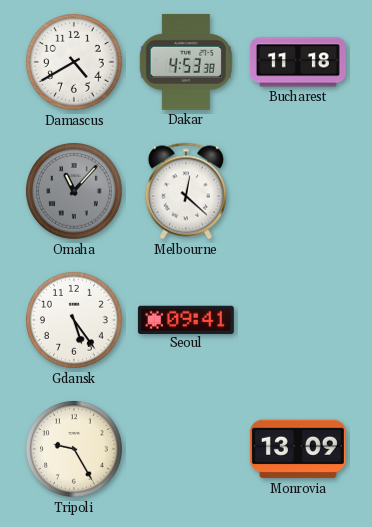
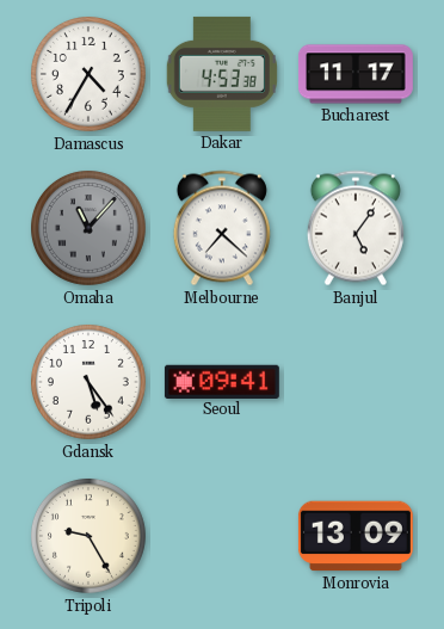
Damascus: 4:40 -> 4:35 (88, 74)
Bucharest: 11:18 -> 11:17 (356, 74)
Melbourne: 12:22 -> 7:22 (222, 228)
Banjul: none -> 5:06 (356, 228)
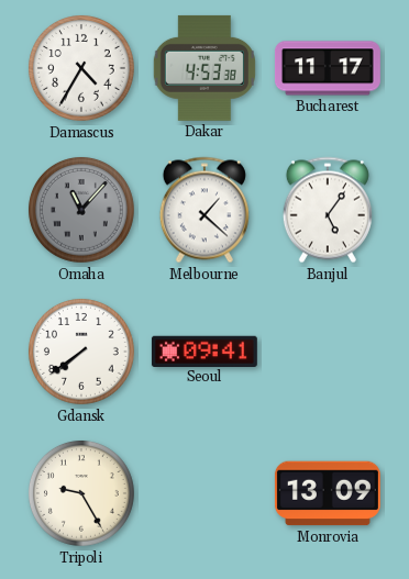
Melbourne: 7:22 -> 1:22 (204, 210)
Gdansk: 5:24 -> 7:39 (81, 352)
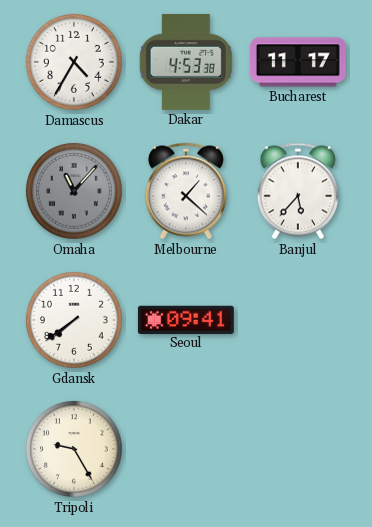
Banjul: 5:06 -> 5:37 (298, 191)
Monrovia: 13:09 -> none (328, 493)
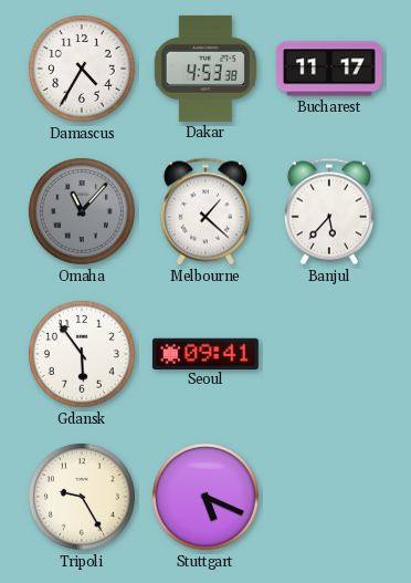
Gdansk: 7:39 -> 5:54 (82, 354)
Stuttgart: none -> 5:19 (205, 497)
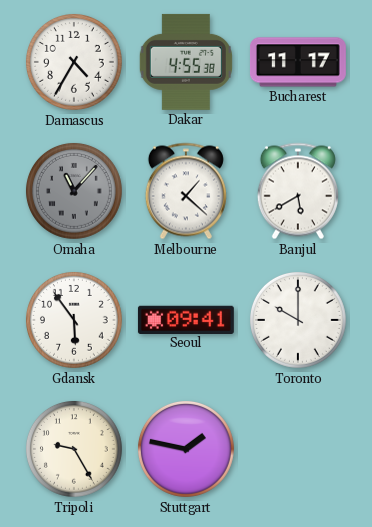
Dakar: 4:53 -> 4:55 (186, 62)
Banjul: 5:37 -> 5:40 (298, 191)
Toronto: none -> 10:00 (298, 320)
Stuttgart: 5:19 -> 1:47 (186, 449)
